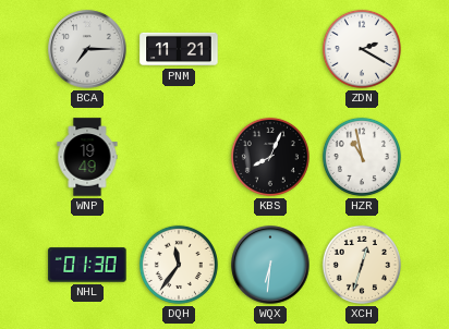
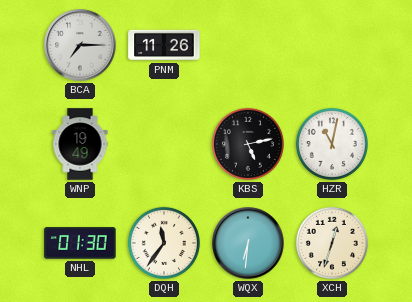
PNM: 11:21 -> 11:26 (164, 45)
ZDN: 2:20 -> none (362, 49)
KBS: 8:04 -> 5:13 (248, 144)
HZR: 10:58 -> 11:02 (332, 144)
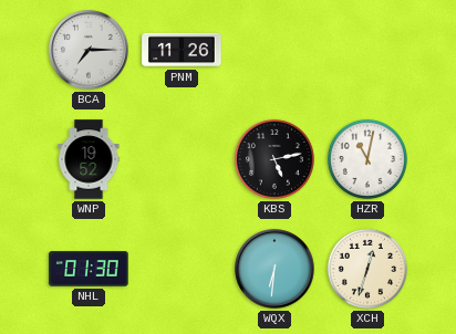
WNP: 19:49 -> 19:52 (89, 159)
DQH: 11:36 -> none (164, 243)
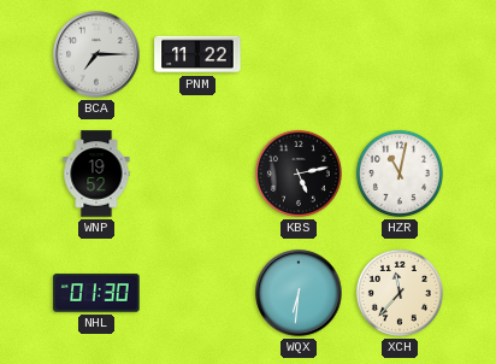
PNM: 11:26 -> 11:22 (197, 54)
XCH: 12:33 -> 11:37 (400, 293)
